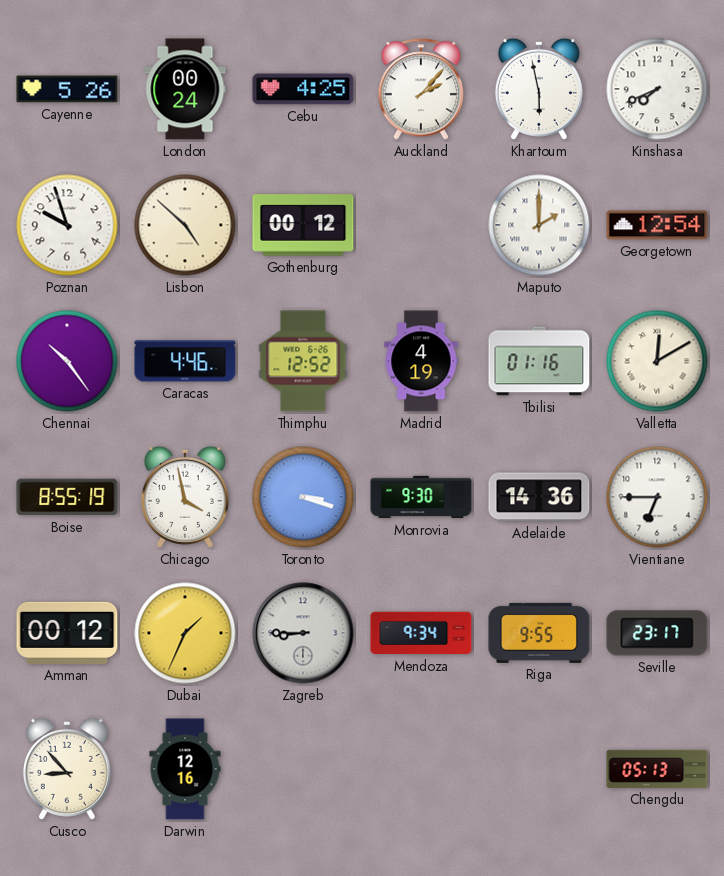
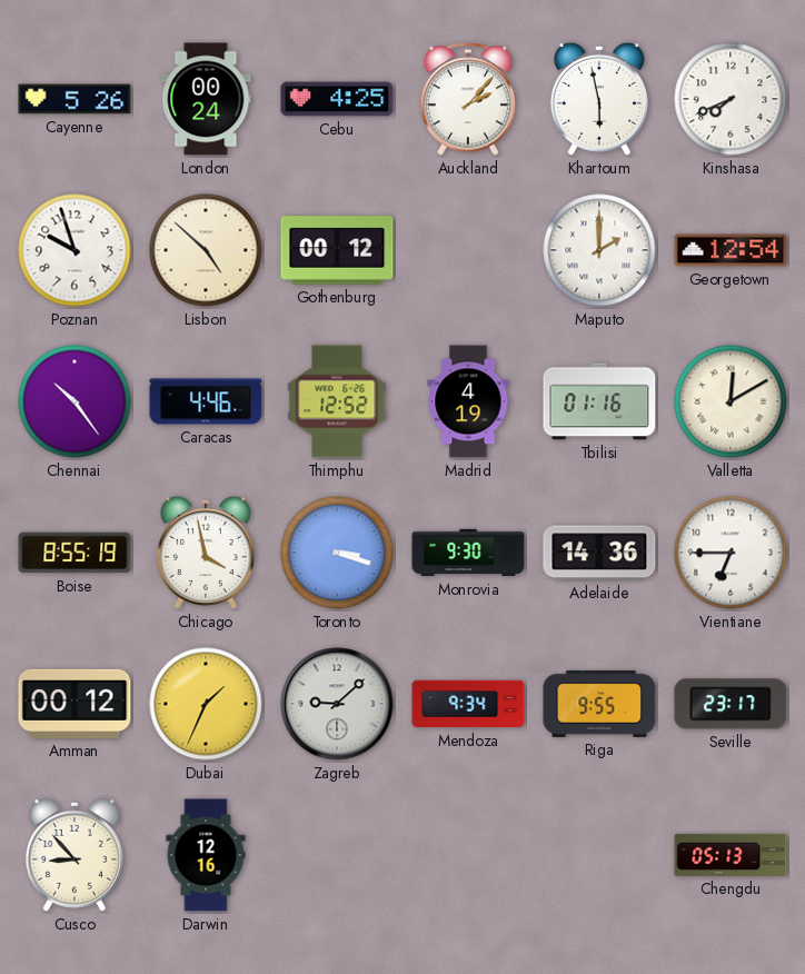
Zagreb: 8:45 -> 9:08 (337, 704)
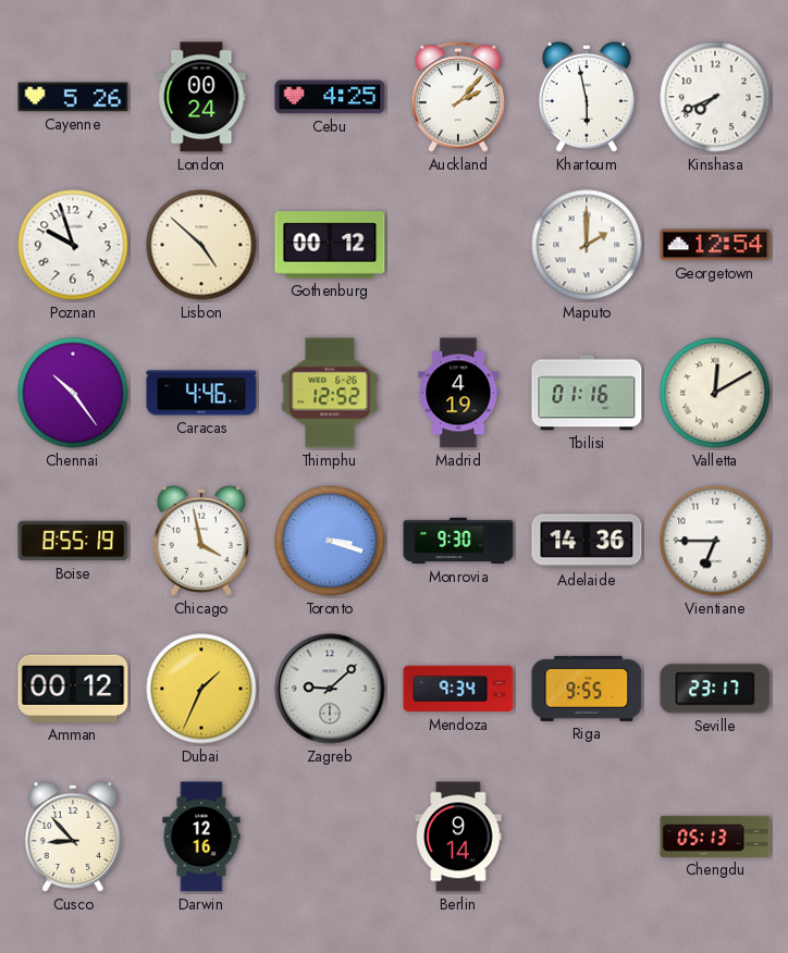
Berlin: none -> 9:14 (458, 837)
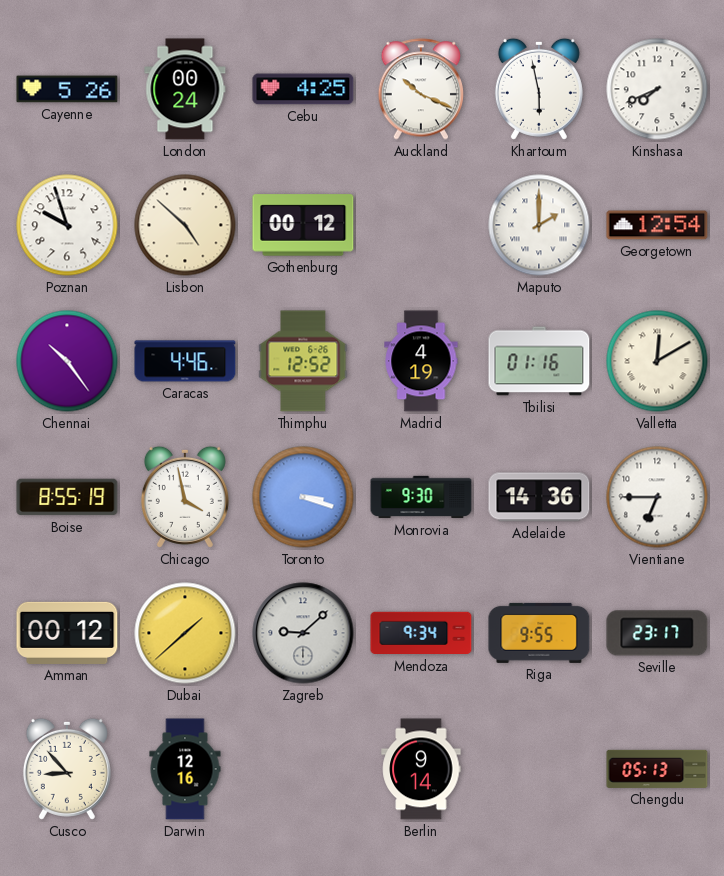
Auckland: 2:07 -> 10:19 (420, 89)
Dubai: 1:34 -> 1:38 (185, 633)
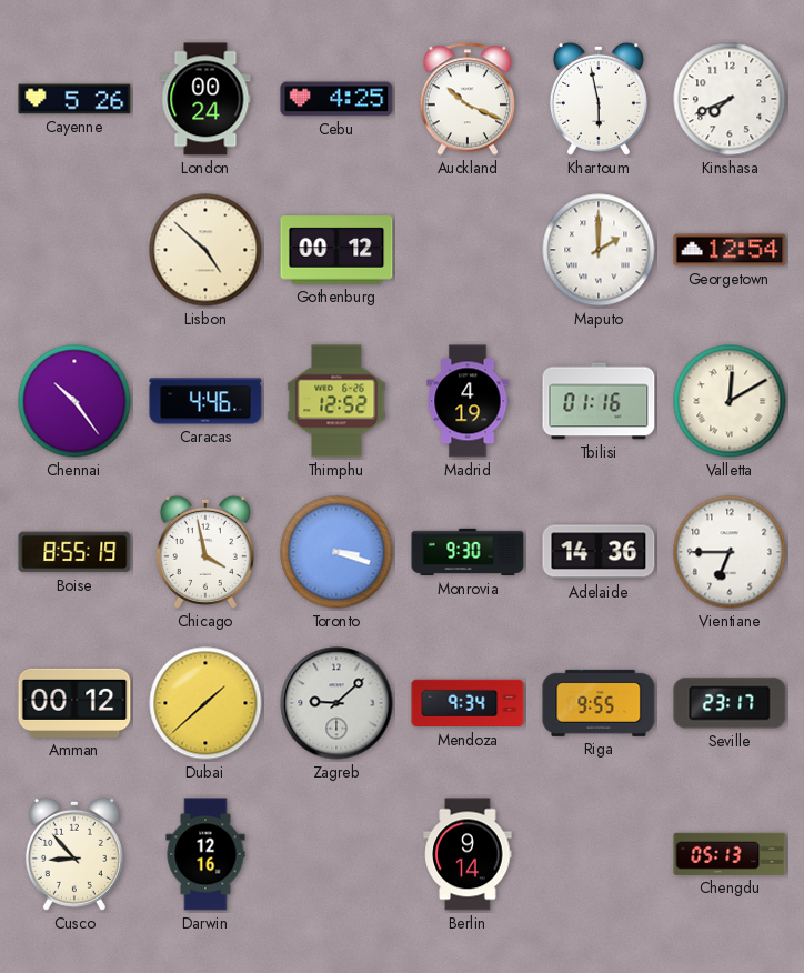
Poznan: 9:57 -> none (67, 225)
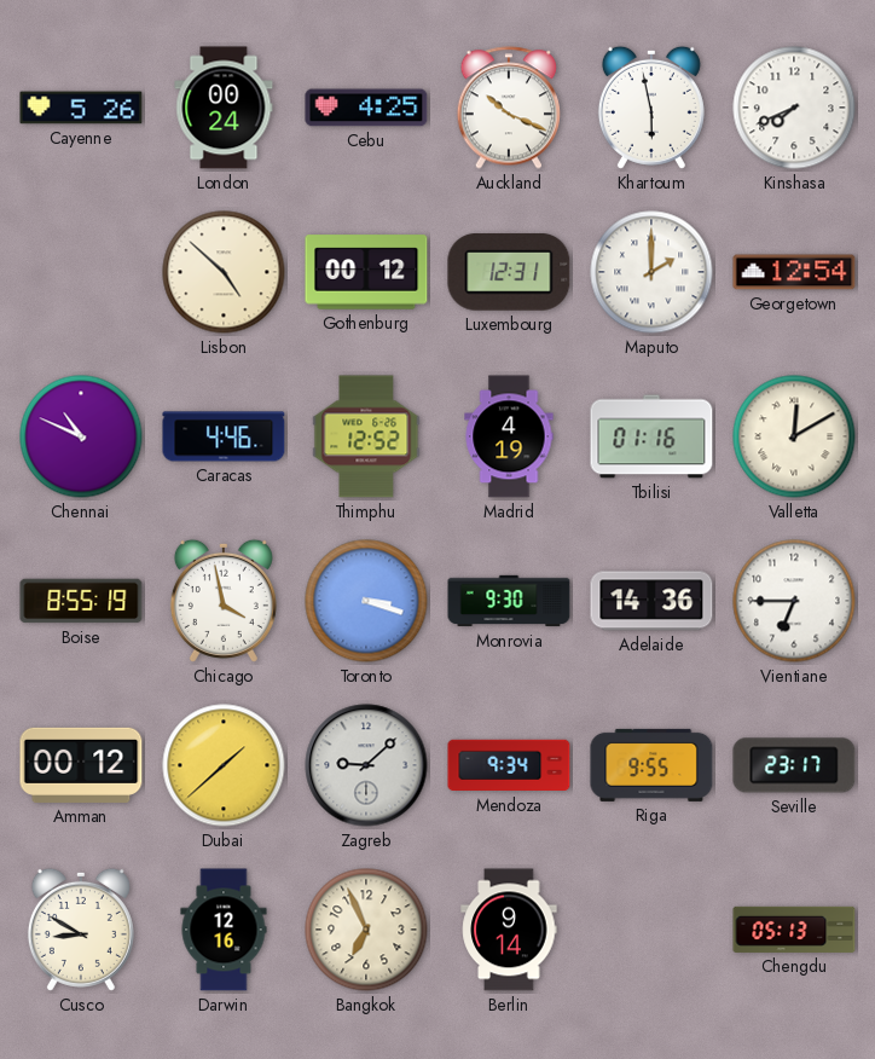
Luxembourg: none -> 12:31 (509, 273)
Chennai: 10:24 -> 10:49 (81, 436)
Cusco: 8:53 -> 8:50 (81, 930)
Bangkok: none -> 6:56 (366, 930)
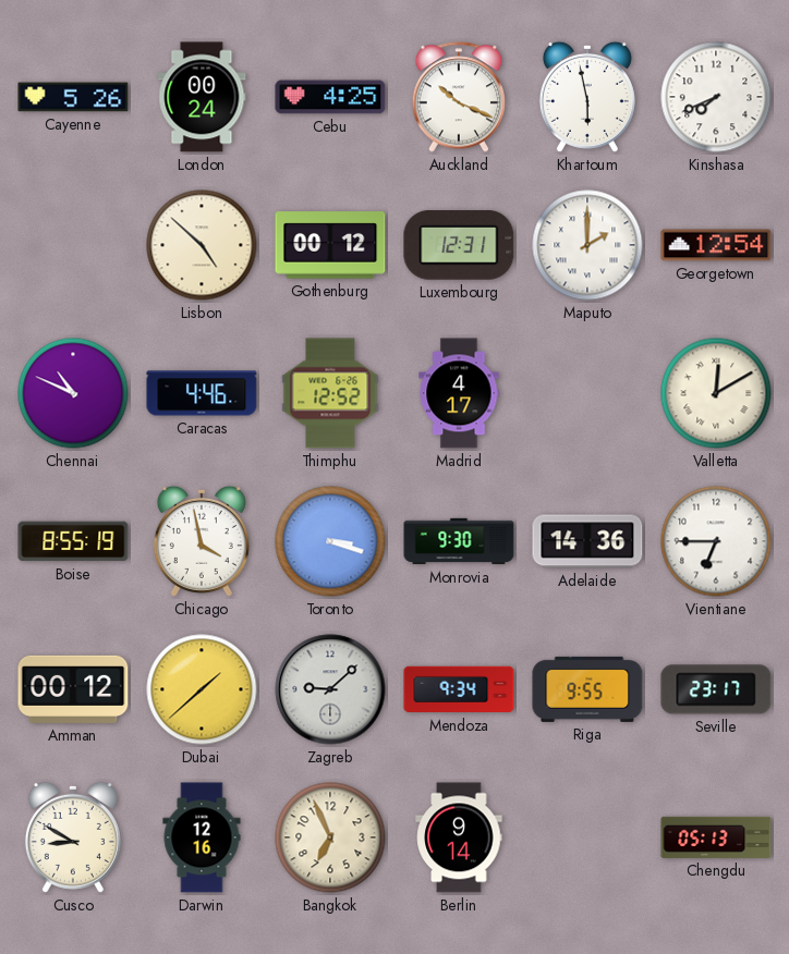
Madrid: 4:19 -> 4:17 (459, 393)
Tbilisi: 01:16 -> none (651, 436)
